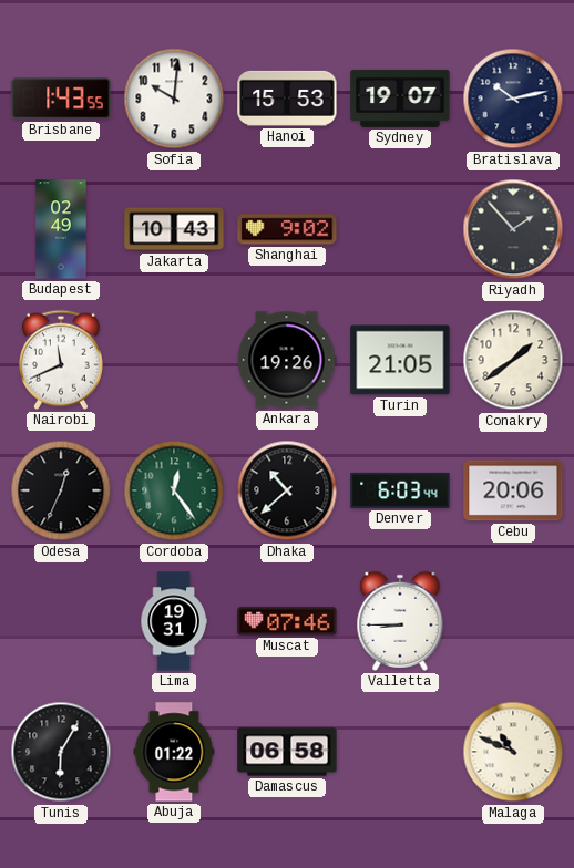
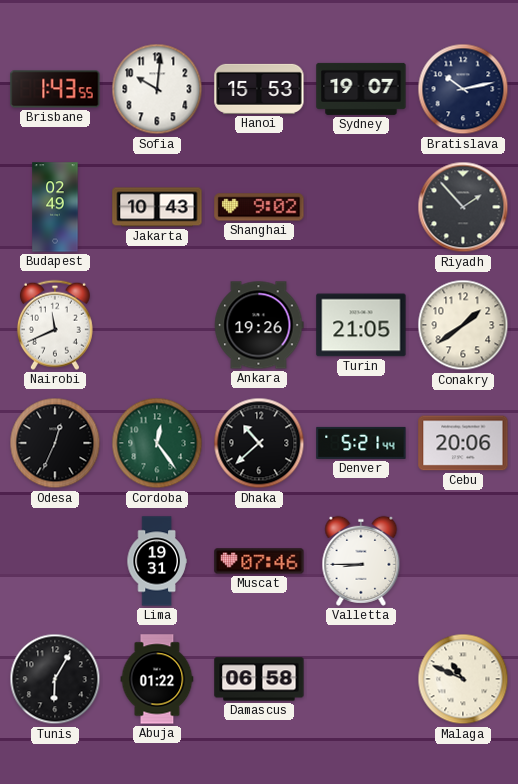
Denver: 6:03 -> 5:21 (361, 443)
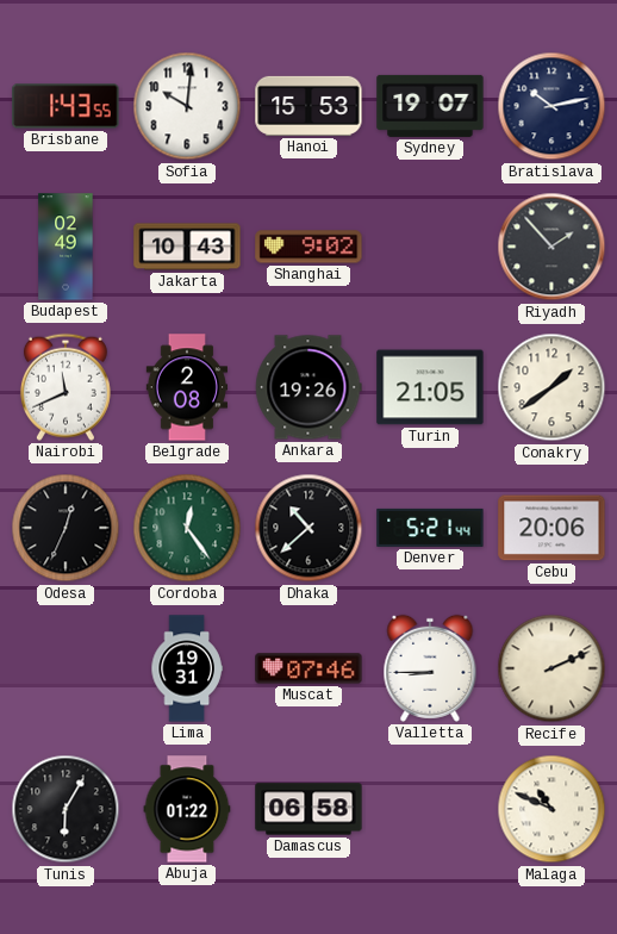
Belgrade: none -> 2:08 (186, 387)
Recife: none -> 2:11 (551, 668)
